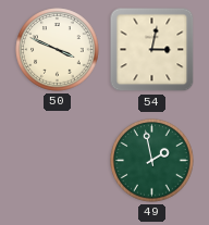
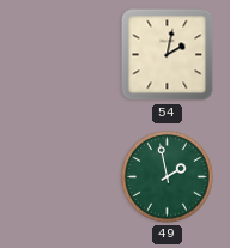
50: 3:49 -> none (58, 50)
54: 3:02 -> 2:02 (168, 55)
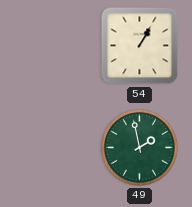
54: 2:02 -> 1:05 (140, 46)
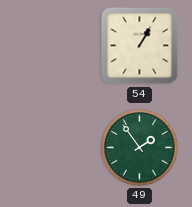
49: 1:58 -> 1:54 (140, 148)
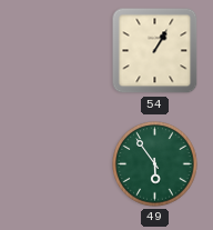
49: 1:54 -> 5:54 (155, 164)
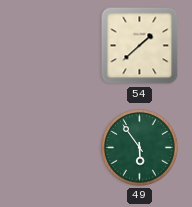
54: 1:05 -> 1:38 (140, 46)
